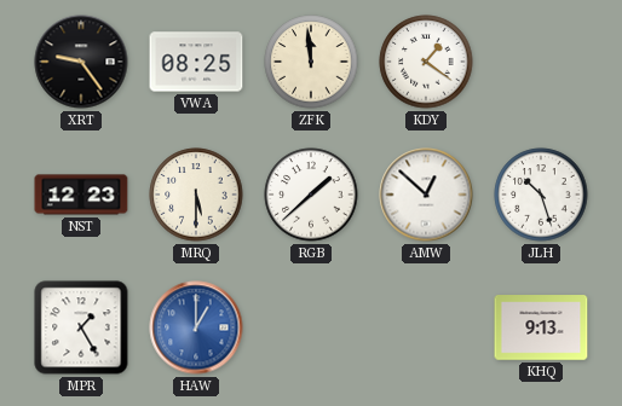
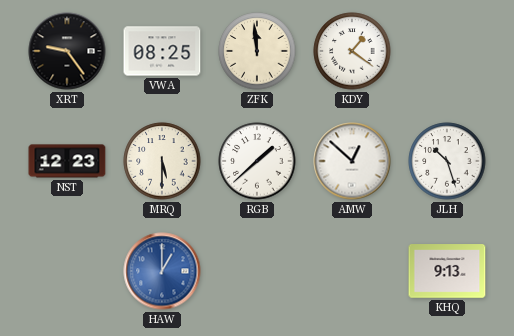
MPR: 1:25 -> none (81, 327)
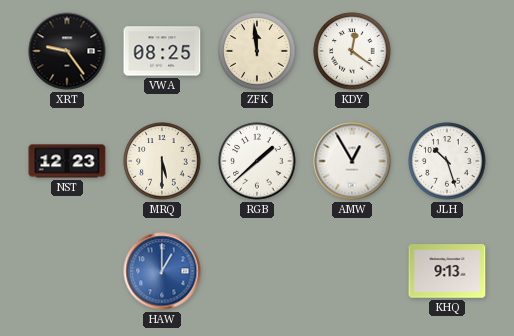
KDY: 1:21 -> 12:21 (352, 51)
AMW: 12:52 -> 12:55 (352, 161)
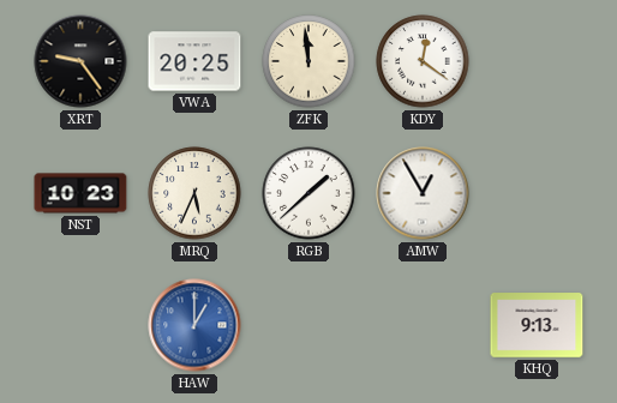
VWA: 08:25 -> 20:25 (194, 61)
NST: 12:23 -> 10:23 (80, 193)
MRQ: 5:30 -> 5:34 (194, 193)
JLH: 10:27 -> none (447, 161)
